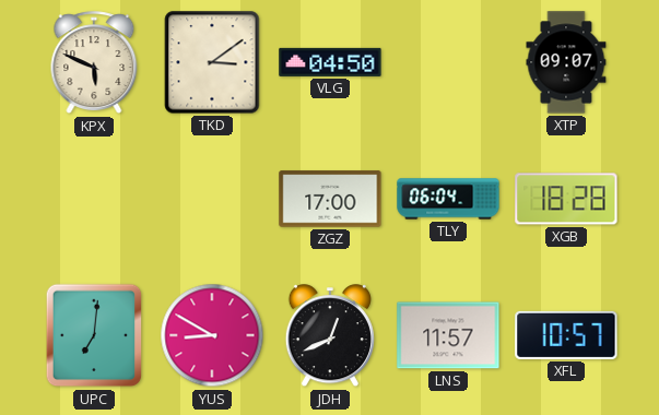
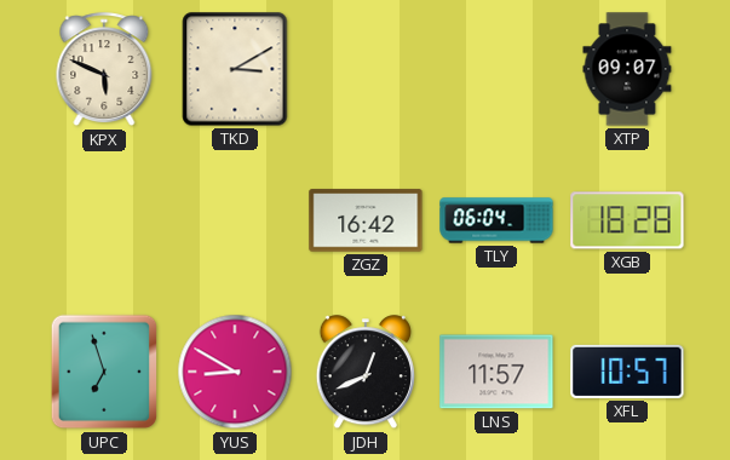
TKD: 3:09 -> 3:10 (235, 69)
VLG: 04:50 -> none (330, 62)
ZGZ: 17:00 -> 16:42 (366, 220)
UPC: 7:01 -> 6:57 (104, 372)
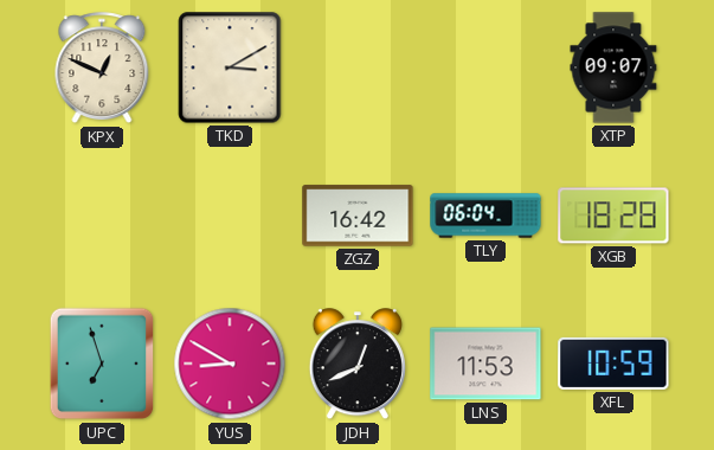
KPX: 5:49 -> 12:49 (102, 69)
LNS: 11:57 -> 11:53 (485, 364)
XFL: 10:57 -> 10:59 (613, 364)
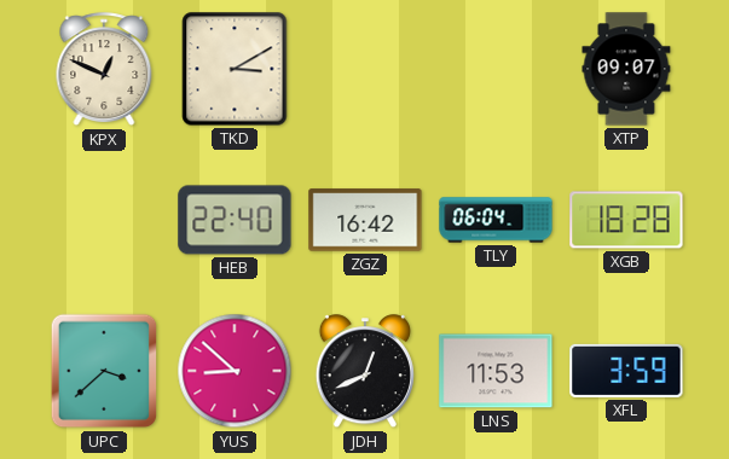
HEB: none -> 22:40 (235, 220)
UPC: 6:57 -> 3:38 (104, 371)
YUS: 8:50 -> 8:52 (235, 371)
XFL: 10:59 -> 3:59 (626, 371)
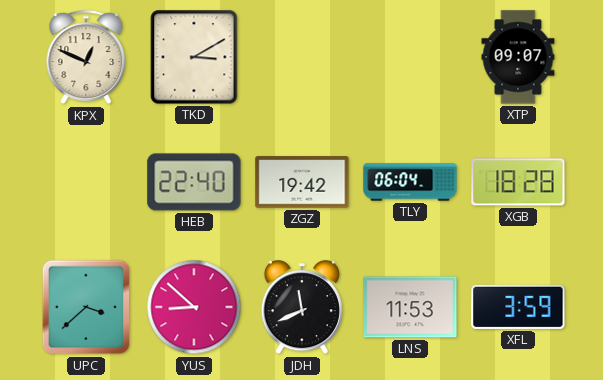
ZGZ: 16:42 -> 19:42 (302, 182)
JDH: 12:41 -> 11:41 (302, 308)
